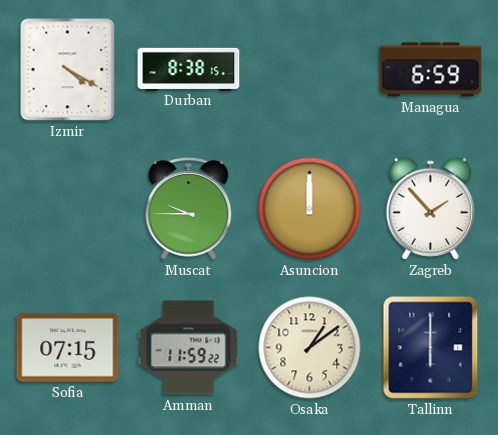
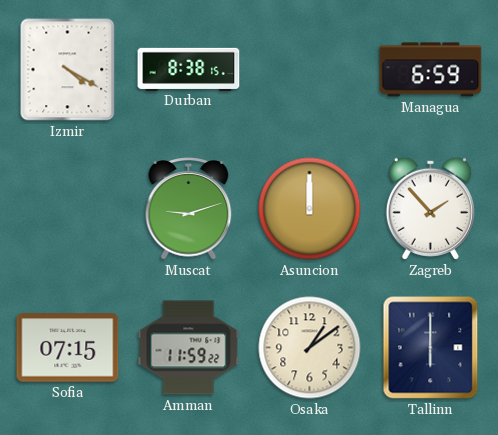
Muscat: 9:45 -> 9:12 (189, 209)
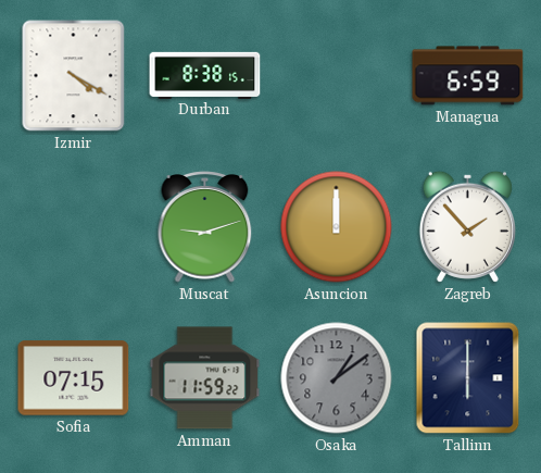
Osaka dial: cream -> grey (337, 378)
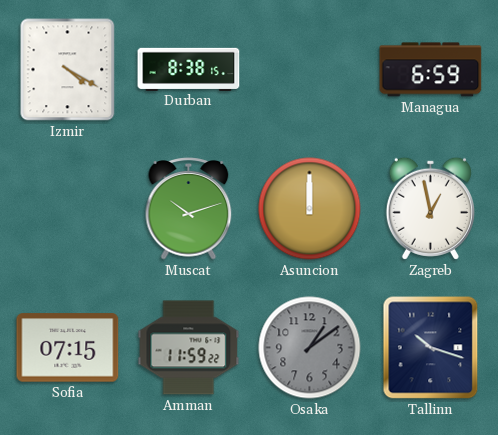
Muscat: 9:12 -> 10:12 (189, 209)
Zagreb: 1:53 -> 12:58 (430, 208)
Tallinn: 6:00 -> 10:18 (431, 348)
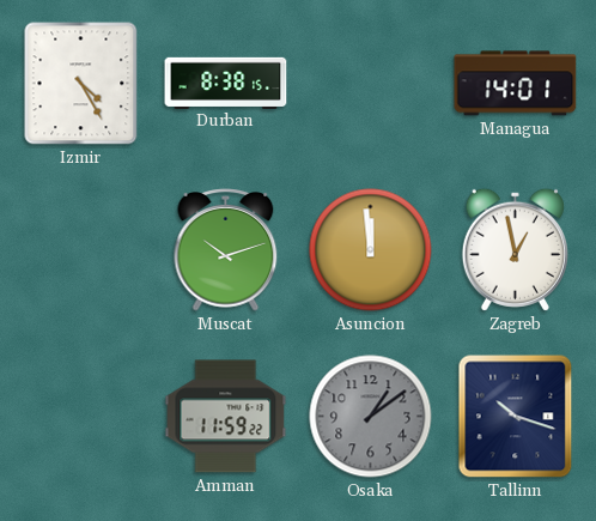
Izmir: 4:20 -> 4:25 (81, 84)
Managua: 6:59 -> 14:01 (516, 84)
Asuncion: 12:00 -> 11:59 (371, 250)
Sofia: 07:15 -> none (68, 348)
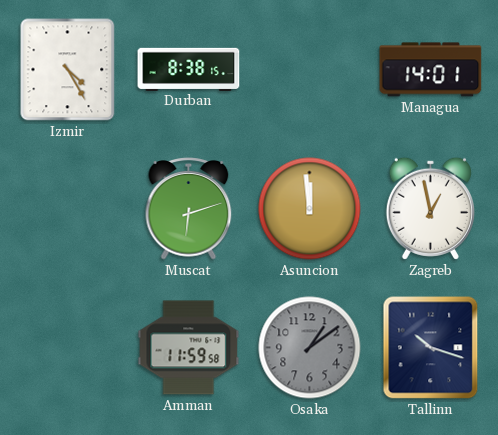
Muscat: 10:12 -> 6:12 (189, 209)
Amman: 11:59:22 -> 11:59:58 (189, 348)
